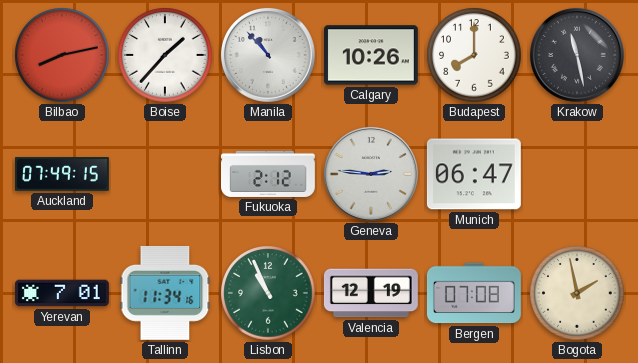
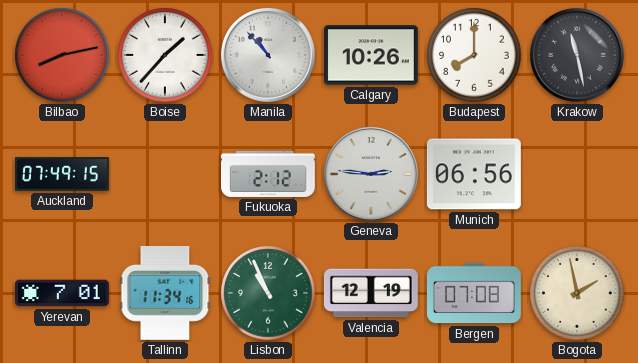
Munich: 06:47 -> 06:56 (474, 174)
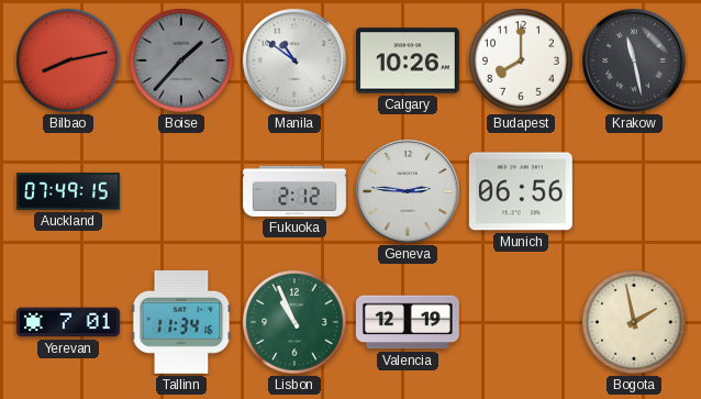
Boise dial: white -> grey (181, 60)
Manila: 10:53 -> 10:51 (296, 62)
Bergen: 07:08 -> none (474, 293)
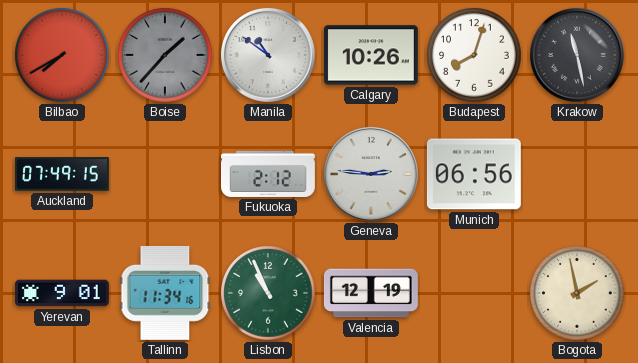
Bilbao: 8:13 -> 7:40 (62, 55)
Budapest: 8:00 -> 8:03 (474, 55)
Yerevan: 7:01 -> 9:01 (62, 293)
